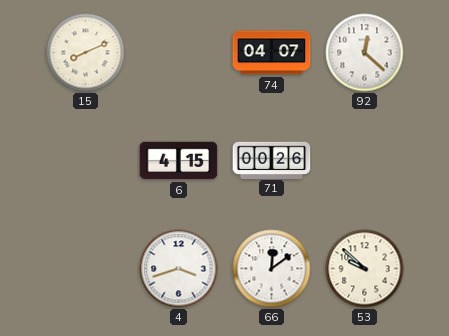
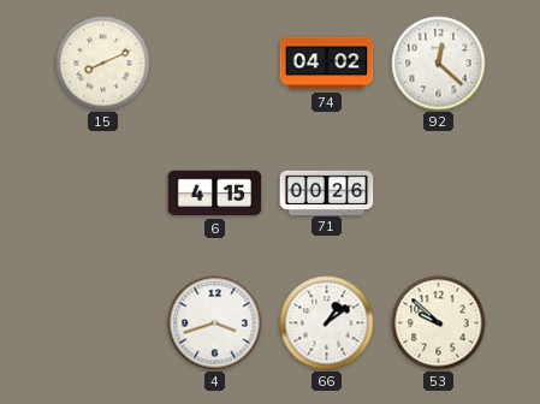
74: 04:07 -> 04:02 (327, 64)
66: 12:09 -> 1:09 (327, 323)
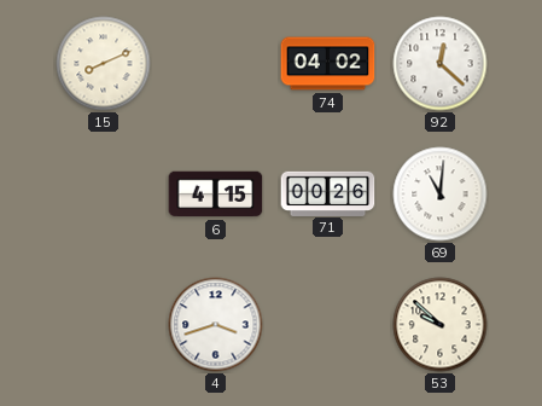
69: none -> 11:01 (441, 195)
66: 1:09 -> none (327, 323)
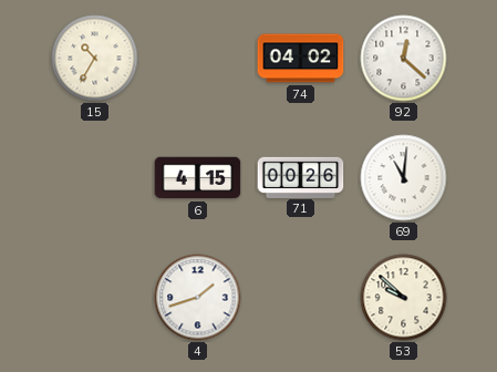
15: 8:11 -> 10:35 (95, 59)
4: 3:42 -> 1:42 (198, 298)
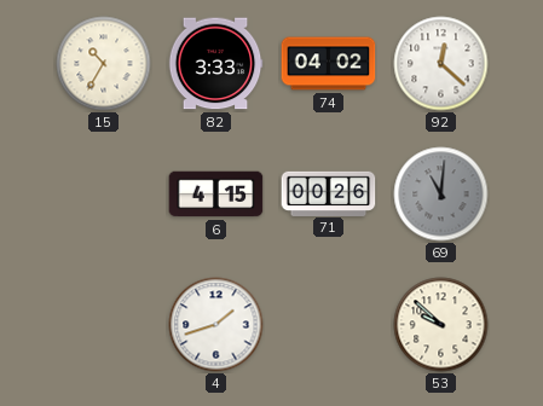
82: none -> 3:33 (215, 64)
69 dial: white -> grey (441, 195)
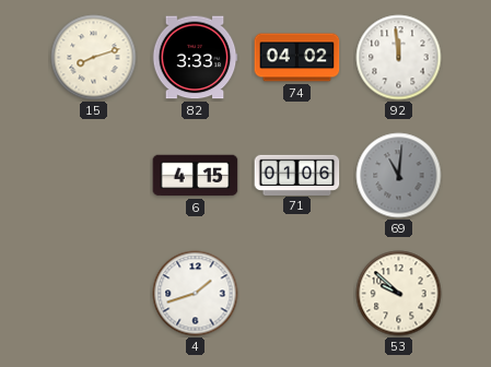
15: 10:35 -> 8:12 (94, 58)
92: 12:22 -> 11:59 (399, 58)
71: 00:26 -> 01:06 (297, 175)
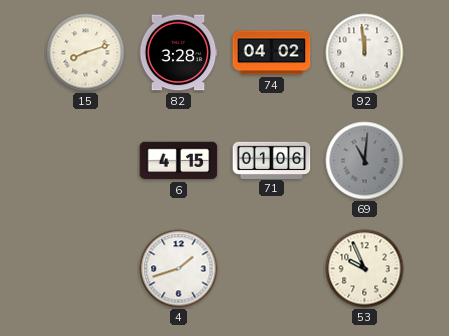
82: 3:33 -> 3:28 (178, 53)
53: 9:52 -> 9:56 (365, 269)
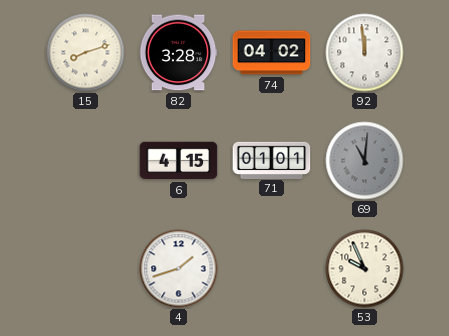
71: 01:06 -> 01:01 (272, 160)
